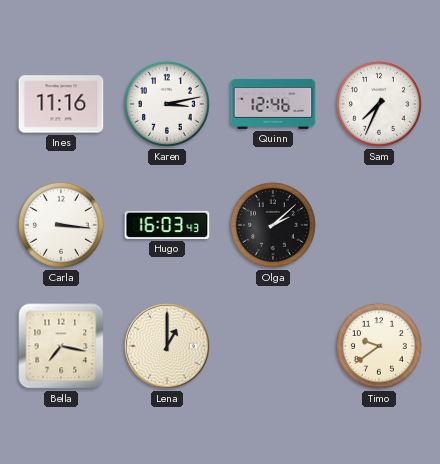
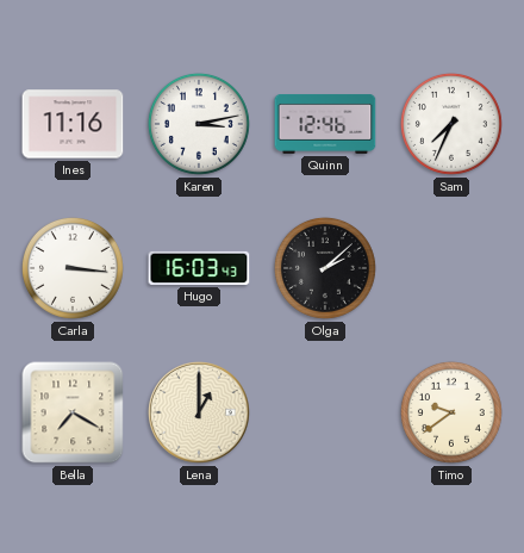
Bella: 7:17 -> 7:20 (73, 412)
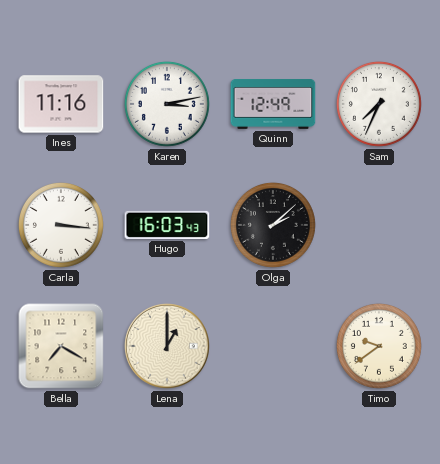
Quinn: 12:46 -> 12:49 (273, 105)
